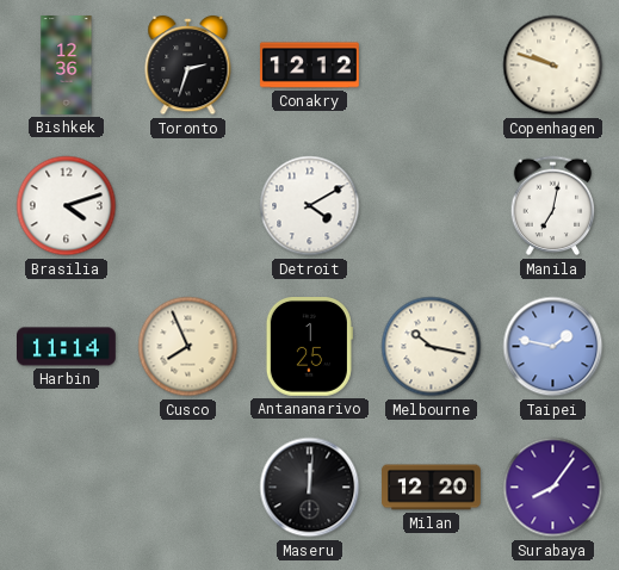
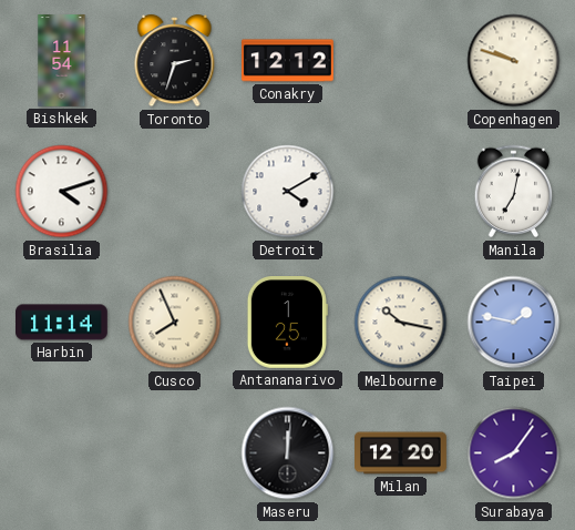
Bishkek: 12:36 -> 11:54 (62, 61)
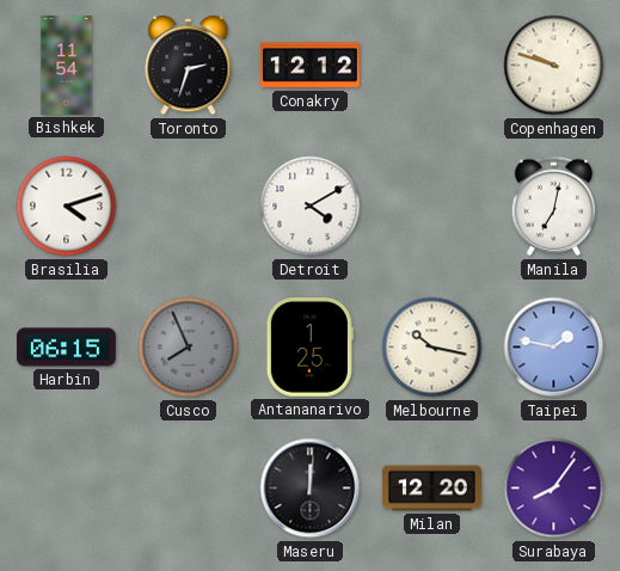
Harbin: 11:14 -> 06:15 (67, 348)
Cusco dial: cream -> grey (189, 348)
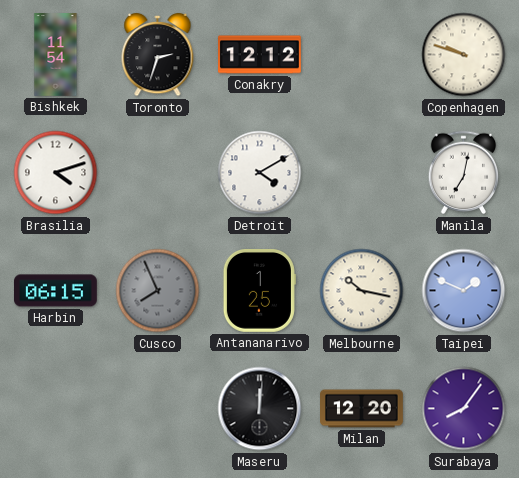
Taipei: 1:47 -> 1:49 (464, 291)
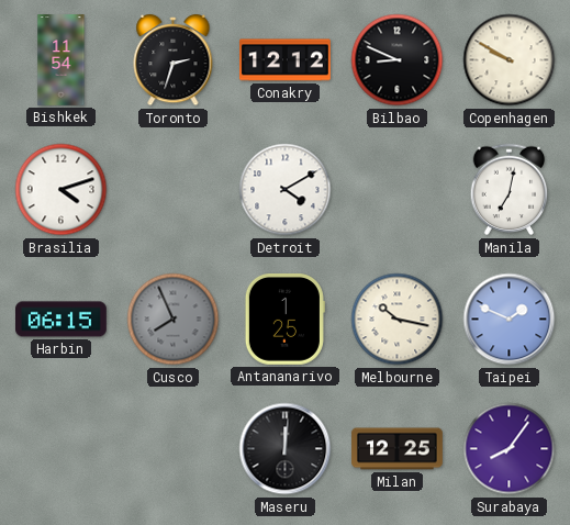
Bilbao: none -> 8:49 (398, 60)
Copenhagen: 9:48 -> 9:50 (510, 60)
Milan: 12:20 -> 12:25 (398, 449)
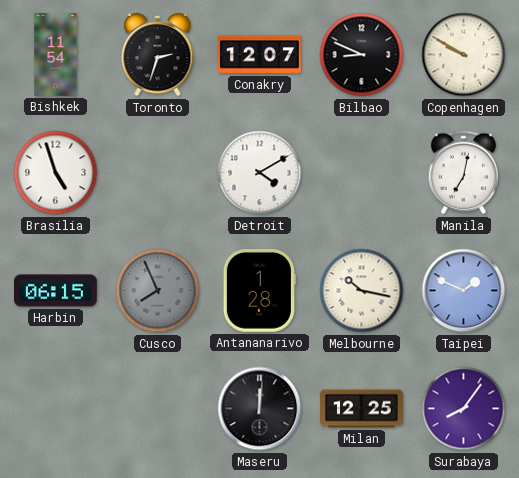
Conakry: 12:12 -> 12:07 (260, 55)
Brasilia: 4:12 -> 4:57 (56, 173)
Antananarivo: 1:25 -> 1:28 (259, 291)
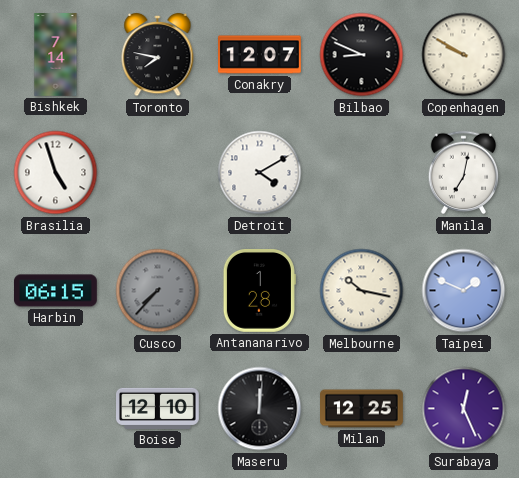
Bishkek: 11:54 -> 7:14 (56, 55)
Toronto: 2:33 -> 7:47 (158, 55)
Cusco: 7:56 -> 7:37 (158, 291)
Boise: none -> 12:10 (158, 408)
Surabaya: 8:06 -> 12:26 (464, 409)
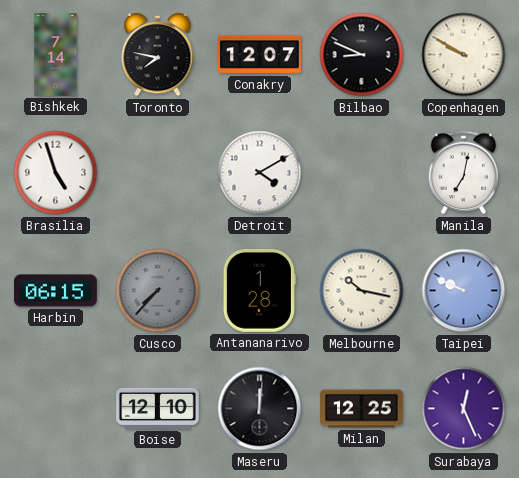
Taipei: 1:49 -> 9:49 (464, 291)
